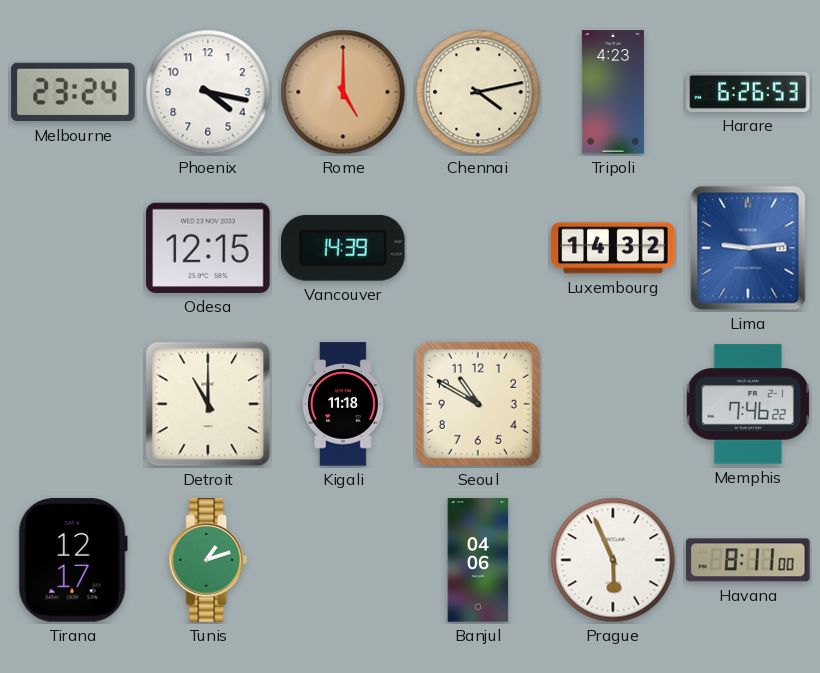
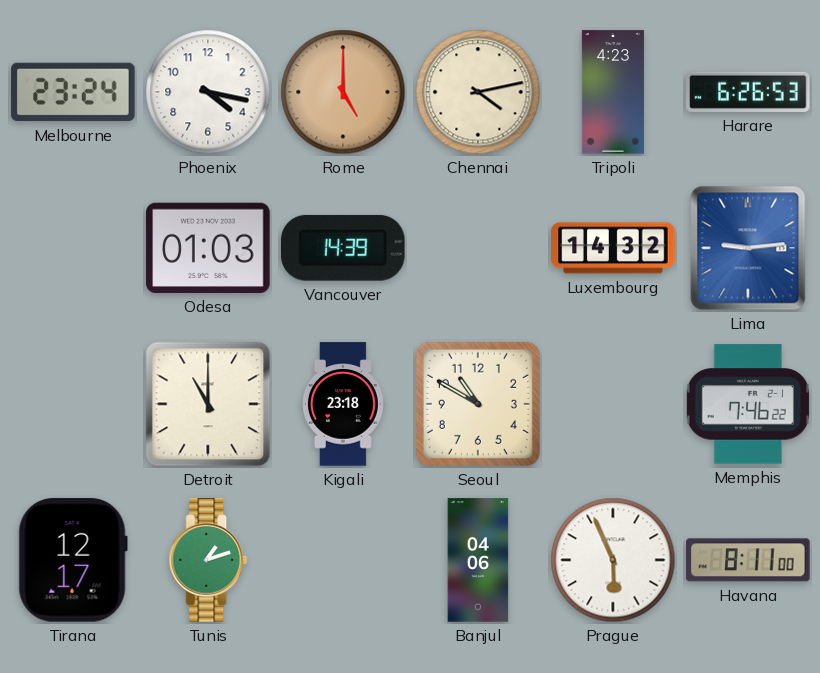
Odesa: 12:15 -> 01:03 (208, 248)
Kigali: 11:18 -> 23:18 (344, 404)
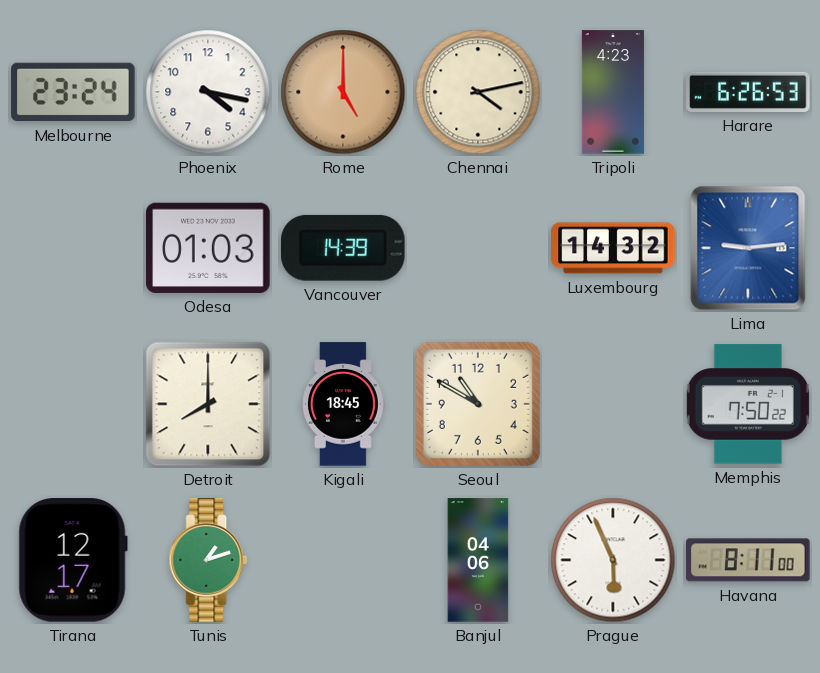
Detroit: 11:00 -> 8:00 (208, 404)
Kigali: 23:18 -> 18:45 (344, 404)
Memphis: 7:46 -> 7:50 (748, 404)
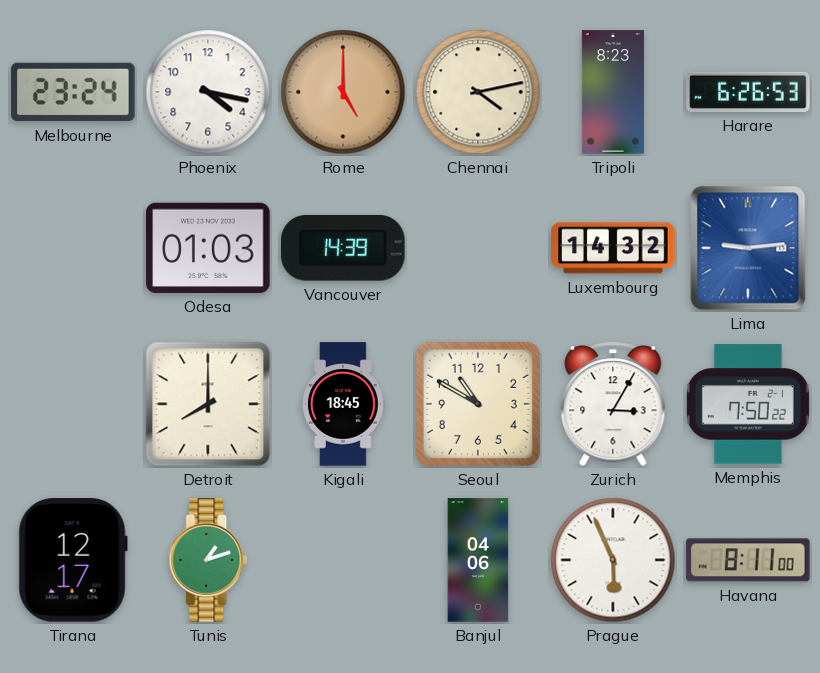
Tripoli: 4:23 -> 8:23 (613, 92)
Zurich: none -> 3:05 (613, 404)
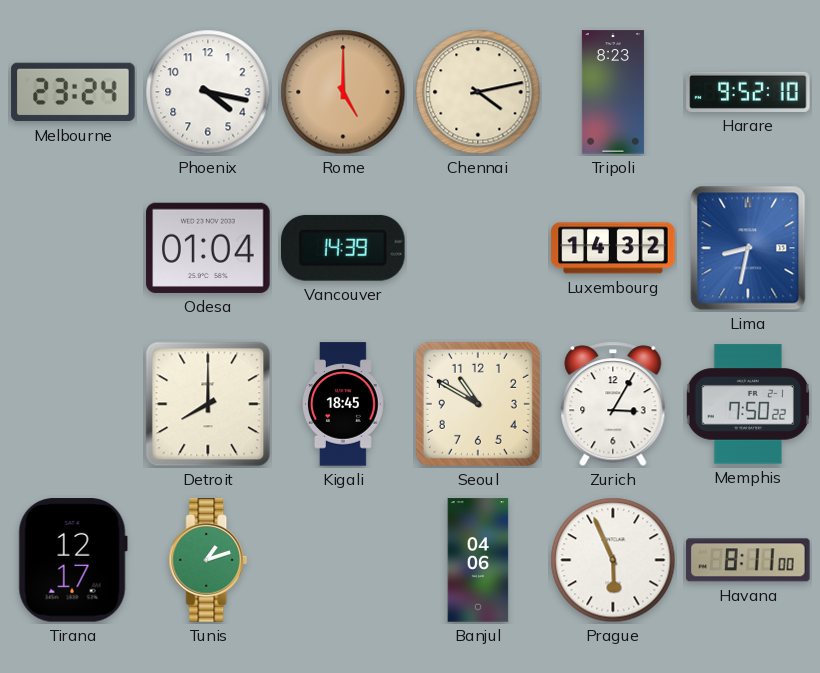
Harare: 6:26 -> 9:52 (748, 92)
Odesa: 01:03 -> 01:04 (208, 248)
Lima: 9:14 -> 8:32 (748, 248)
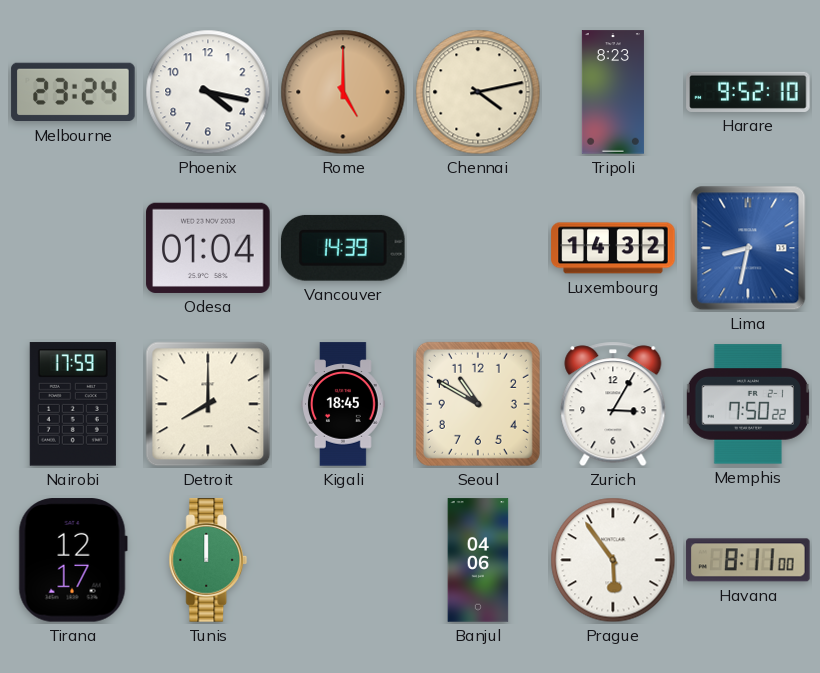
Nairobi: none -> 17:59 (73, 404)
Tunis: 1:12 -> 12:00 (208, 560)
Prague: 5:56 -> 5:54 (613, 560)
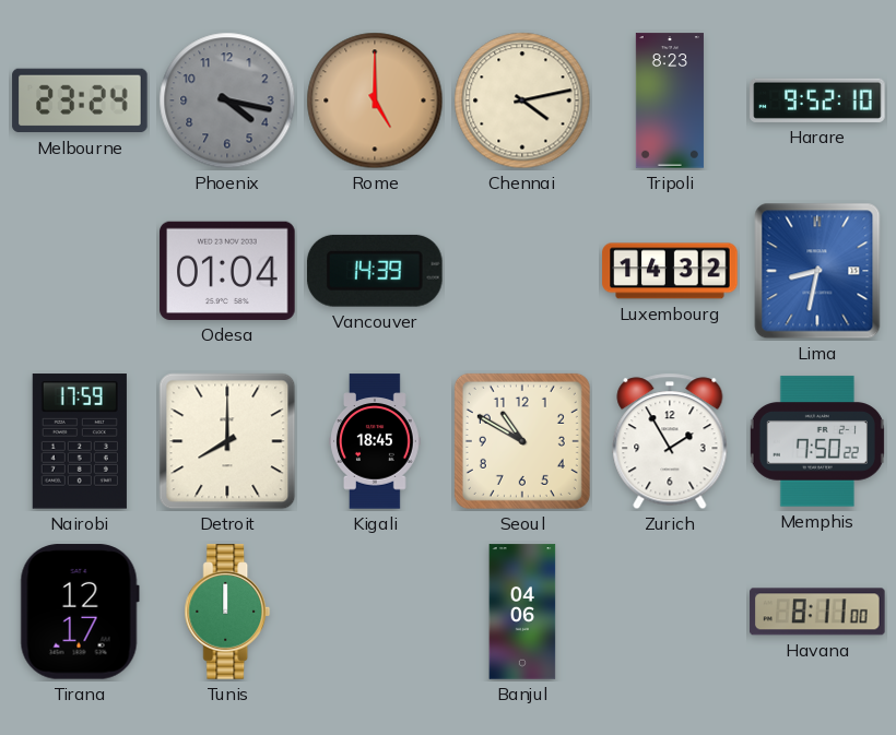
Phoenix dial: white -> grey (227, 100)
Zurich: 3:05 -> 1:55 (670, 441)
Prague: 5:54 -> none (613, 560)
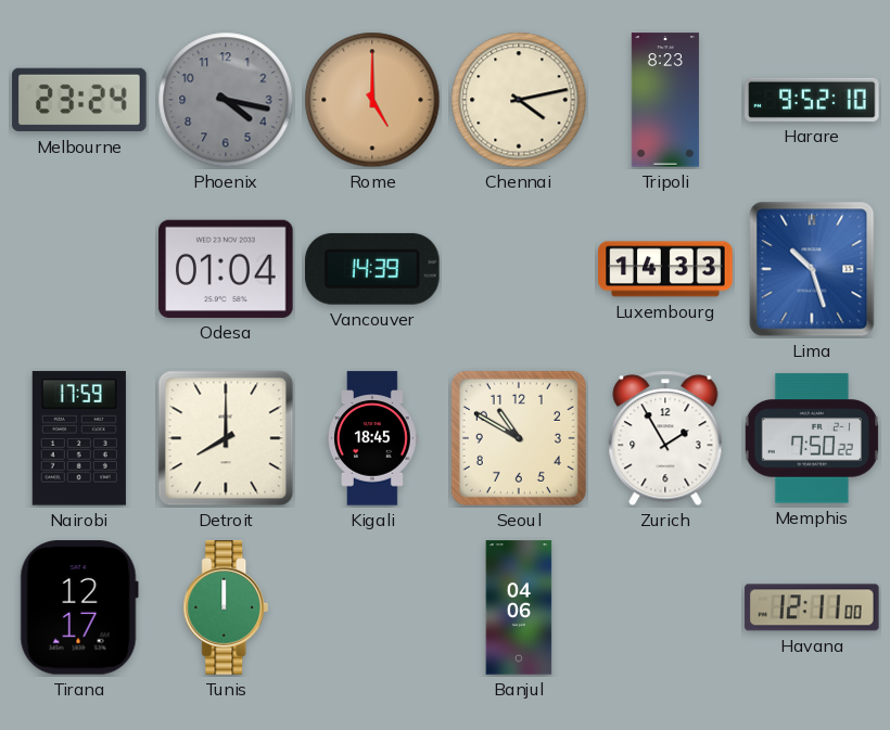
Luxembourg: 14:32 -> 14:33 (665, 269)
Lima: 8:32 -> 10:27 (812, 269)
Havana: 8:11 -> 12:11 (812, 607)
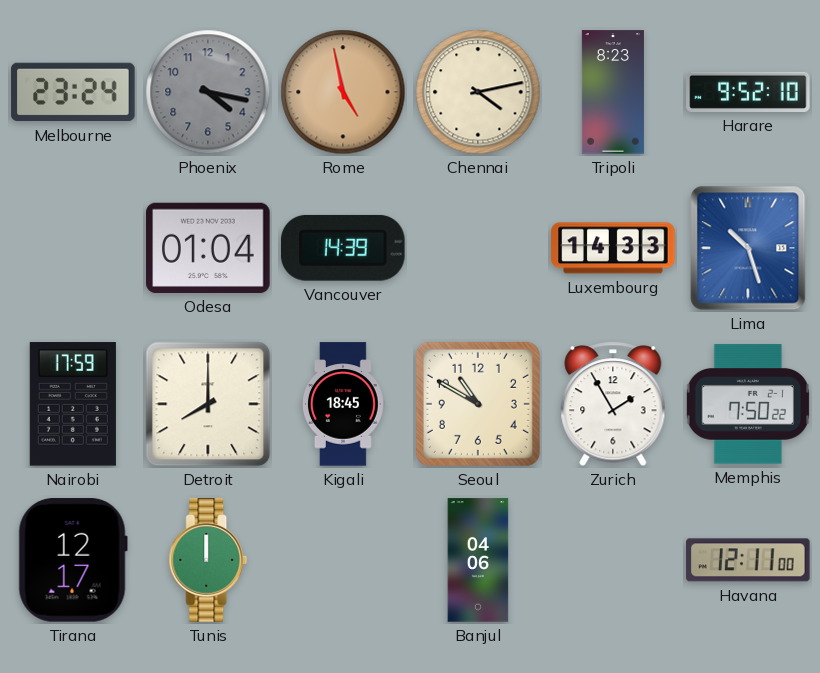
Rome: 5:00 -> 4:58 (343, 92)
